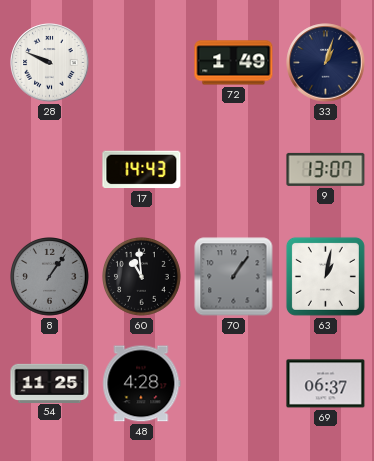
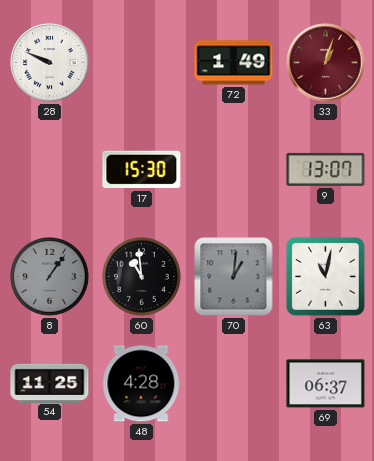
33 dial: navy -> burgundy (326, 63)
17: 14:43 -> 15:30 (142, 170)
70: 1:06 -> 1:01 (234, 277)
63: 1:02 -> 11:02 (325, 276)
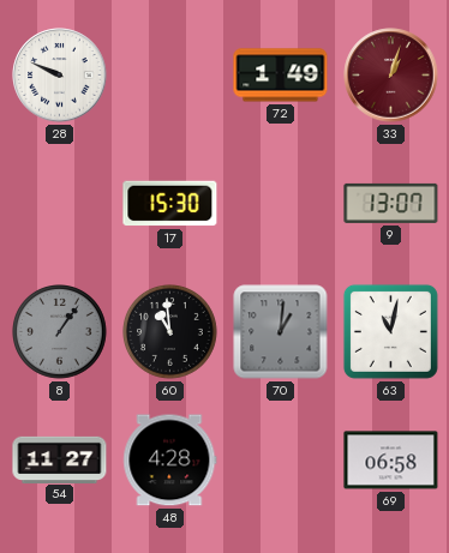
54: 11:25 -> 11:27 (60, 459)
69: 06:37 -> 06:58 (391, 461)
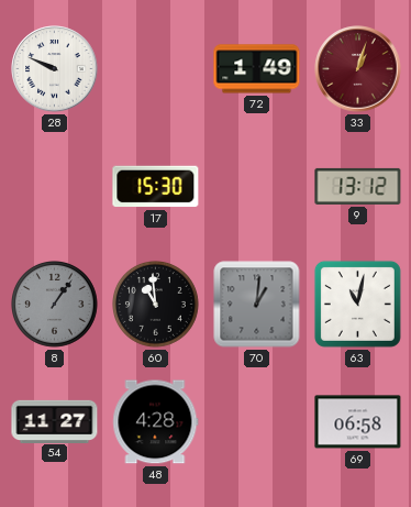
9: 13:07 -> 13:12 (358, 186)
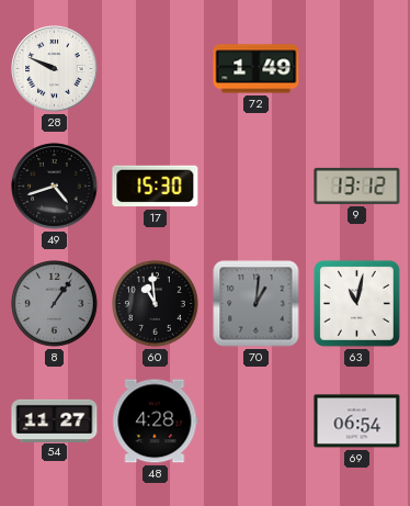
33: 1:03 -> none (358, 69)
49: none -> 4:42 (55, 187)
69: 06:58 -> 06:54 (357, 421)
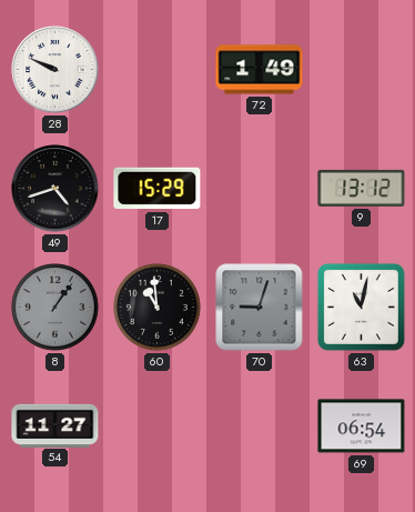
17: 15:30 -> 15:29 (158, 189)
70: 1:01 -> 9:03 (260, 308)
48: 4:28 -> none (156, 421)
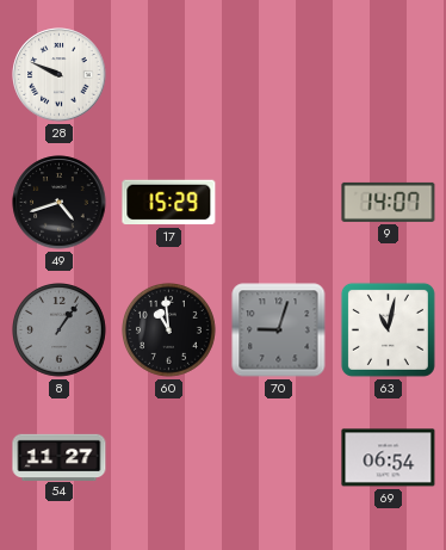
72: 1:49 -> none (260, 70)
9: 13:12 -> 14:07 (389, 202)
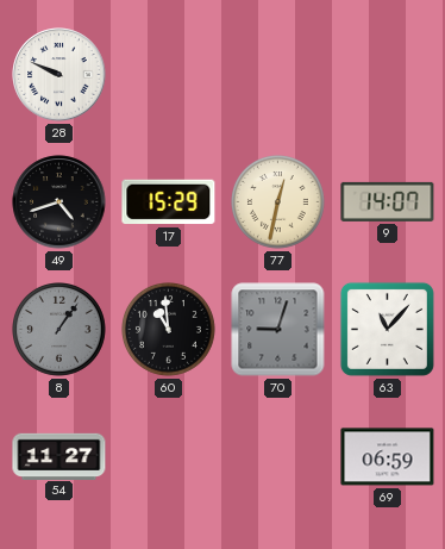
77: none -> 12:32 (278, 202)
63: 11:02 -> 11:07 (387, 329)
69: 06:54 -> 06:59 (388, 457)
